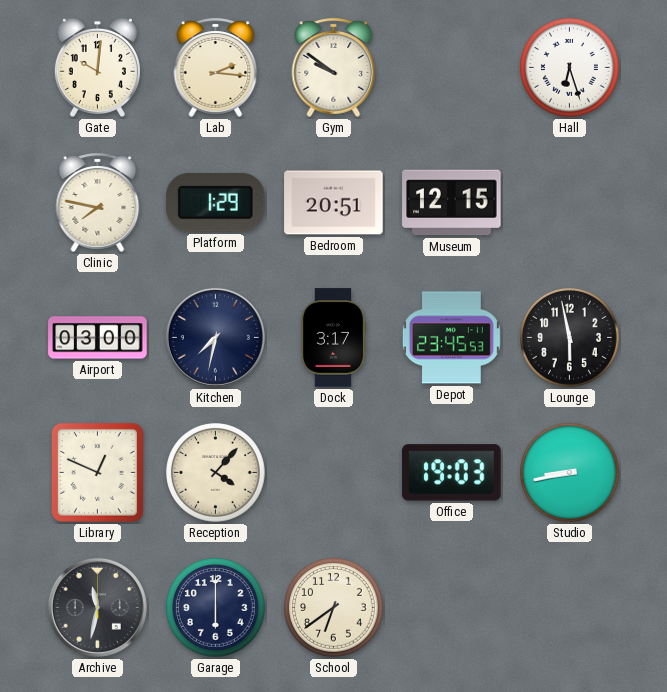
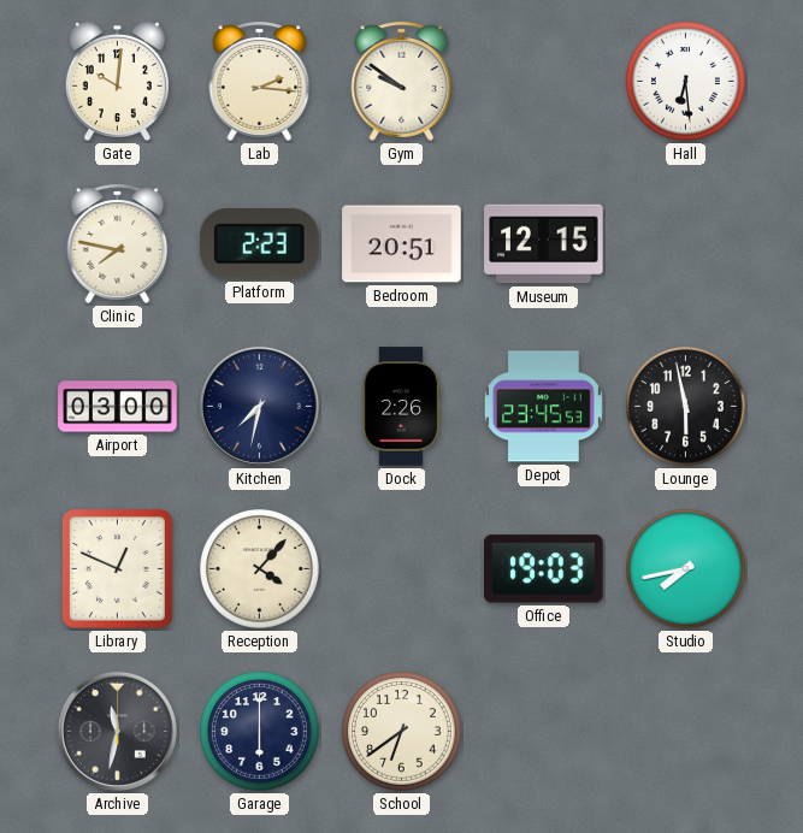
Hall: 6:27 -> 6:29 (686, 82)
Platform: 1:29 -> 2:23 (260, 243)
Dock: 3:17 -> 2:26 (401, 407)
Studio: 8:43 -> 7:43 (686, 569)
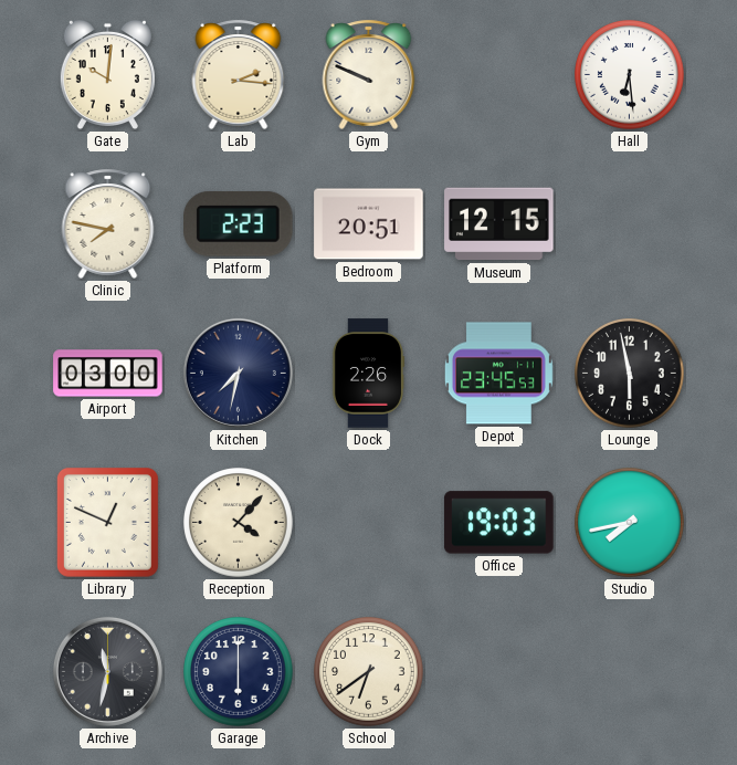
Gym: 9:51 -> 9:49 (369, 74)
